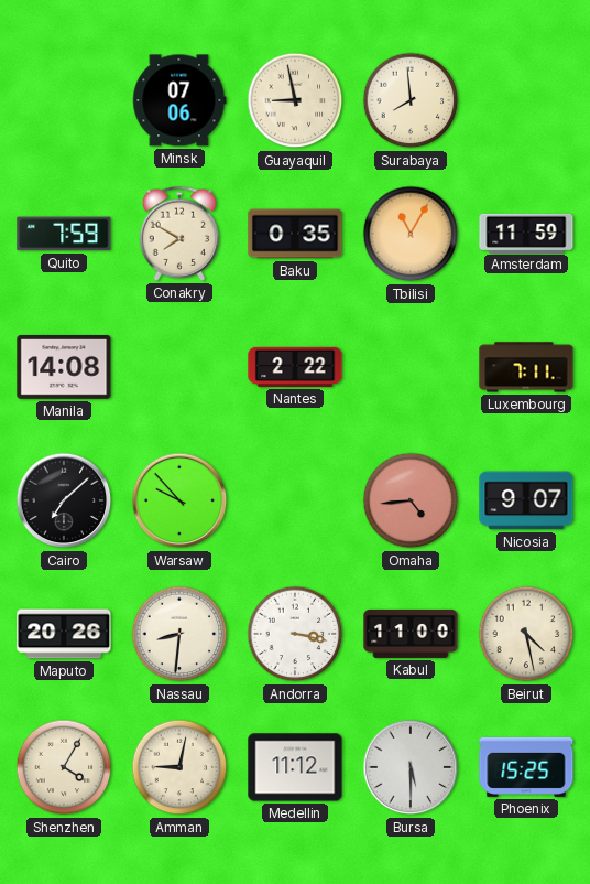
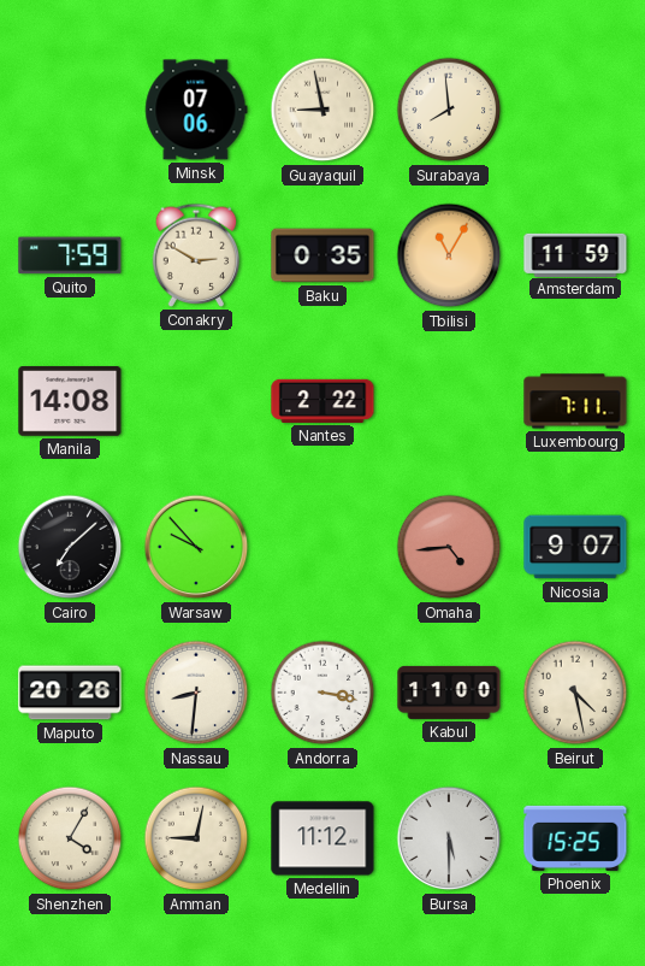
Conakry: 7:50 -> 2:50 (196, 255)
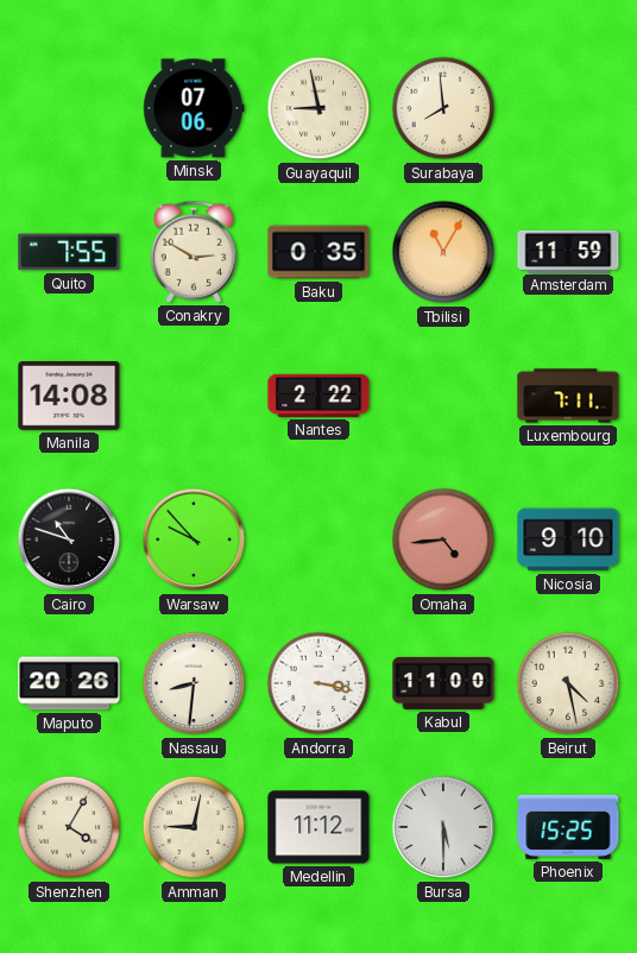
Quito: 7:59 -> 7:55 (69, 252)
Cairo: 7:08 -> 10:48 (69, 539)
Nicosia: 9:07 -> 9:10 (568, 539)
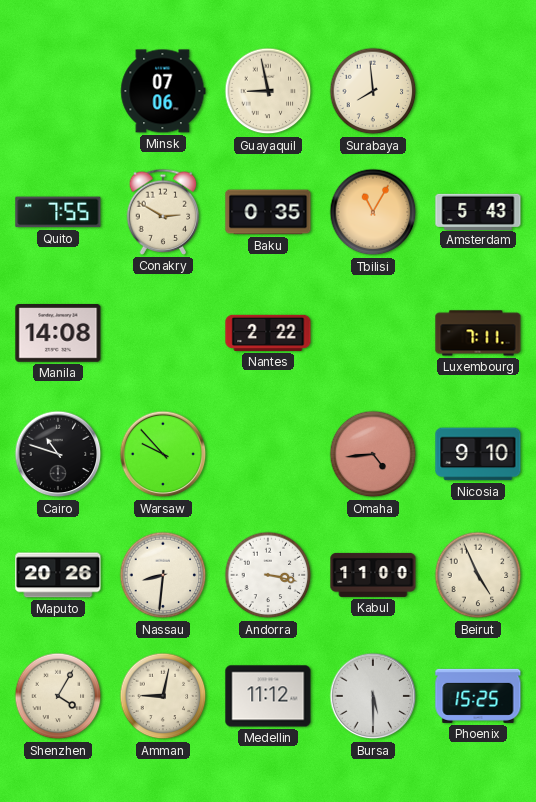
Amsterdam: 11:59 -> 5:43 (478, 211)
Beirut: 4:28 -> 4:56 (478, 575)
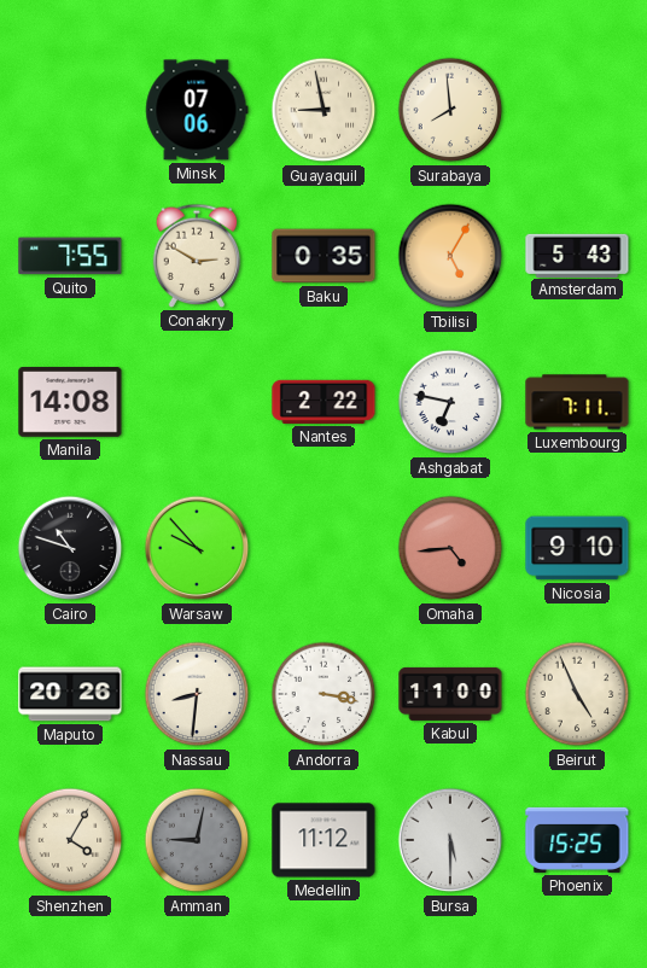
Tbilisi: 11:05 -> 5:05 (450, 256)
Ashgabat: none -> 6:47 (450, 402)
Amman dial: cream -> grey (197, 840)
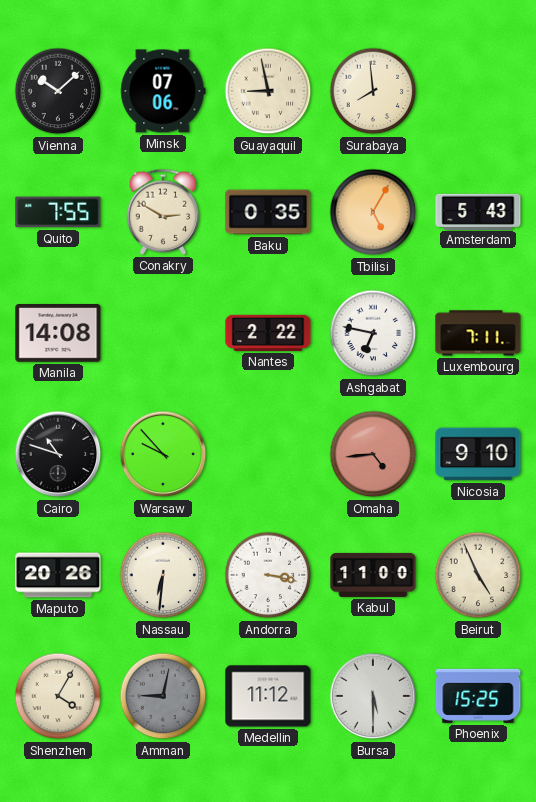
Vienna: none -> 10:08 (58, 91)
Nassau: 8:31 -> 6:31 (163, 575)
